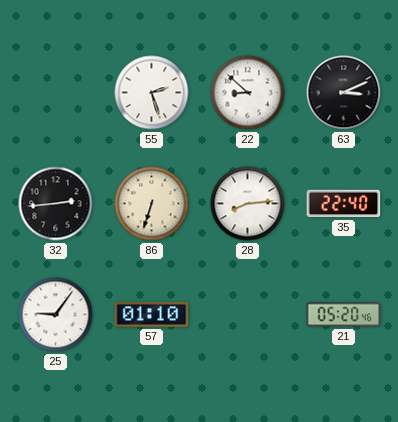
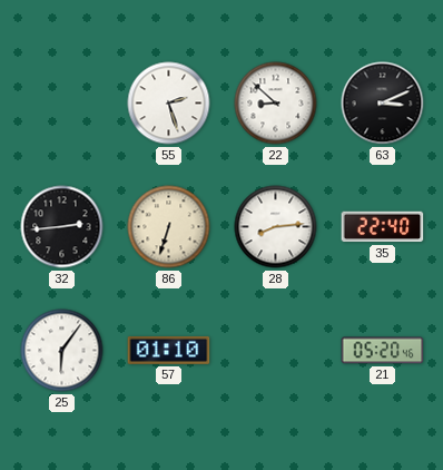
25: 9:06 -> 6:06 (62, 351)
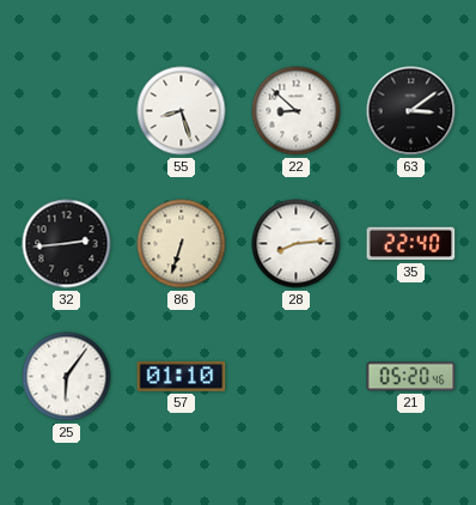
55: 2:27 -> 8:27 (182, 111)
63: 3:11 -> 3:09 (411, 111)
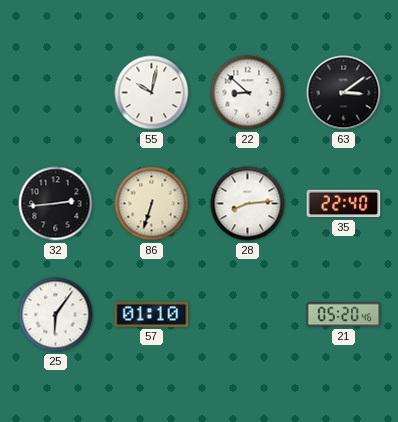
55: 8:27 -> 10:02 (152, 93)
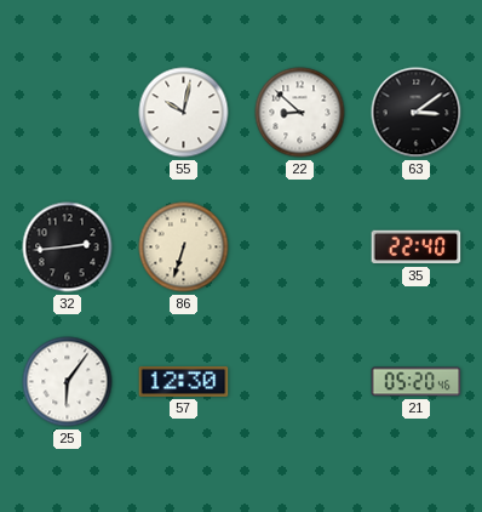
28: 8:14 -> none (248, 204)
57: 01:10 -> 12:30 (184, 381)
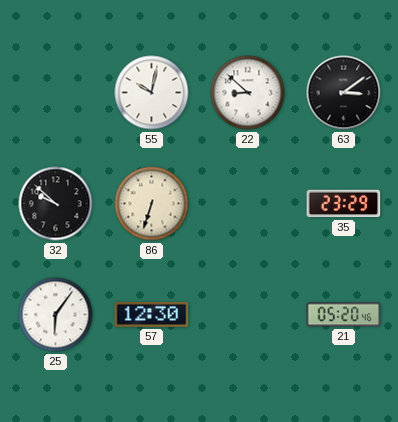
32: 2:44 -> 9:52 (56, 204)
35: 22:40 -> 23:29 (344, 204)
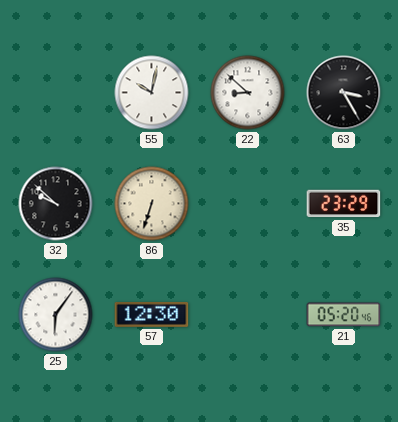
63: 3:09 -> 3:25 (344, 93)
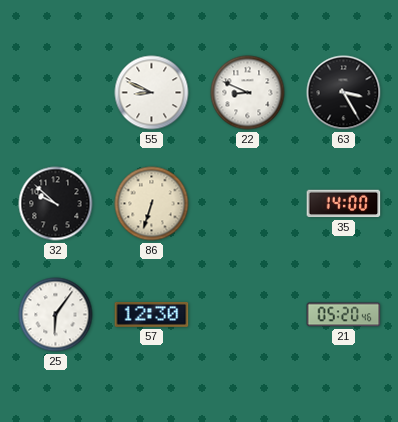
55: 10:02 -> 8:49 (152, 93)
22: 8:52 -> 8:49 (248, 93)
35: 23:29 -> 14:00 (344, 204)
